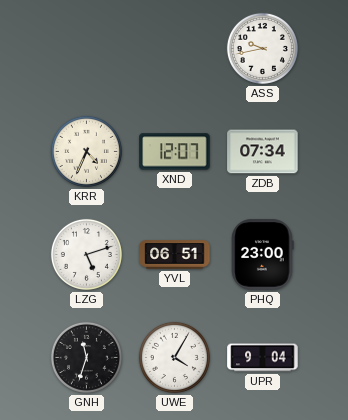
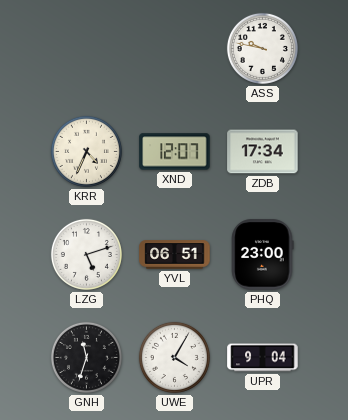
ASS: 9:43 -> 9:47 (262, 48)
ZDB: 07:34 -> 17:34 (263, 152)
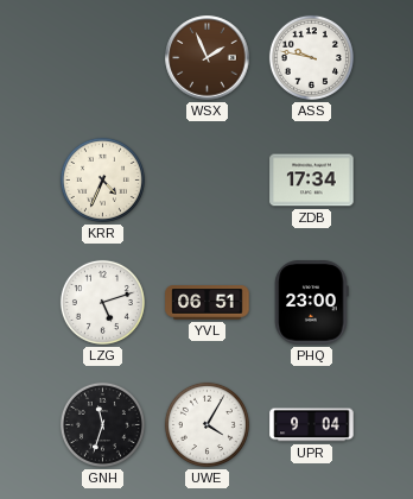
WSX: none -> 1:56 (208, 58)
XND: 12:07 -> none (175, 152)
